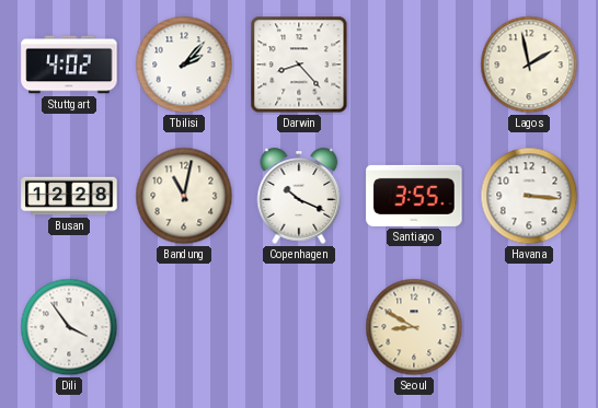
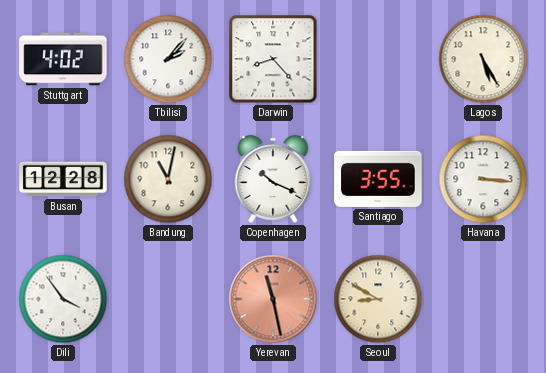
Lagos: 1:58 -> 5:25 (483, 59)
Yerevan: none -> 11:28 (273, 299)
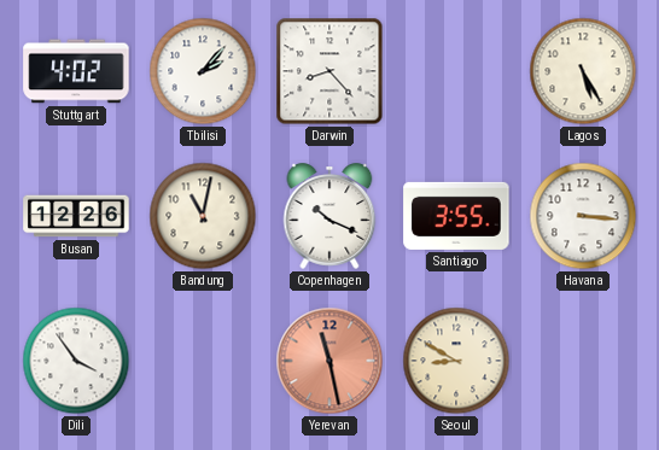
Busan: 12:28 -> 12:26 (76, 216)
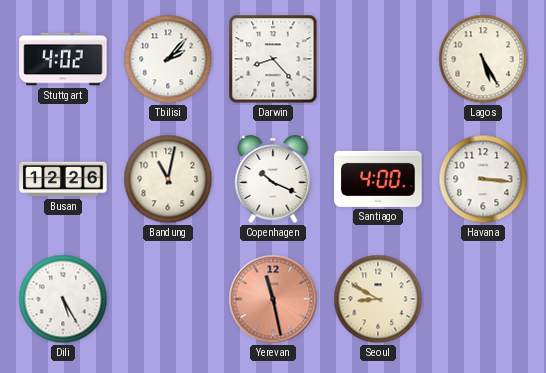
Santiago: 3:55 -> 4:00 (378, 179)
Dili: 3:54 -> 5:25 (63, 299)
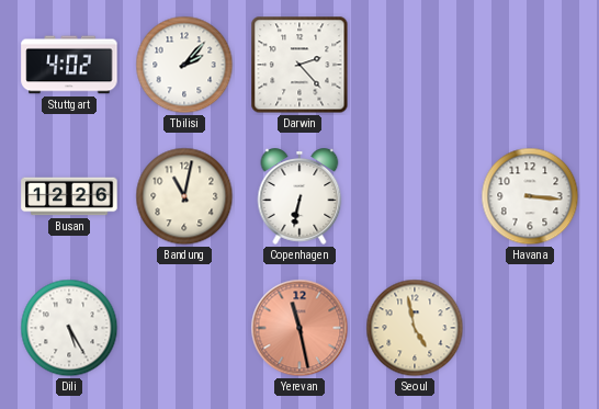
Darwin: 8:23 -> 2:23 (299, 65)
Lagos: 5:25 -> none (483, 59)
Copenhagen: 10:19 -> 6:32 (299, 196)
Santiago: 4:00 -> none (378, 179)
Seoul: 8:50 -> 4:58 (415, 328)
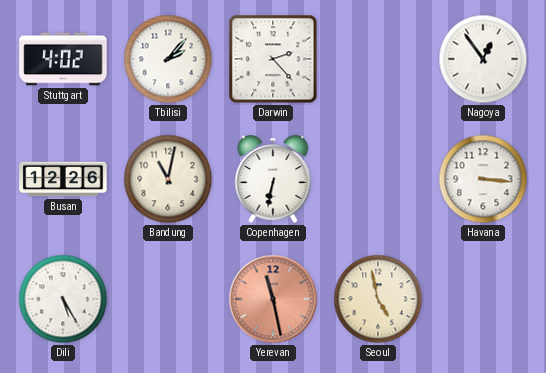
Nagoya: none -> 12:54 (483, 59)
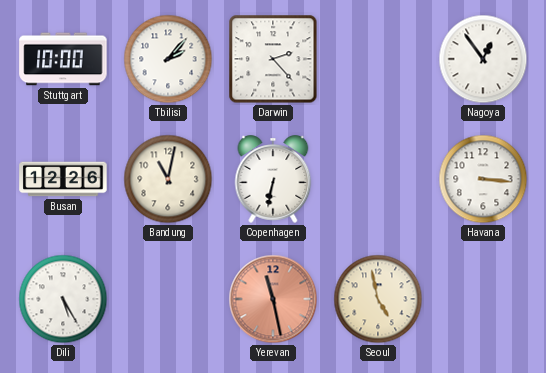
Stuttgart: 4:02 -> 10:00 (63, 59)
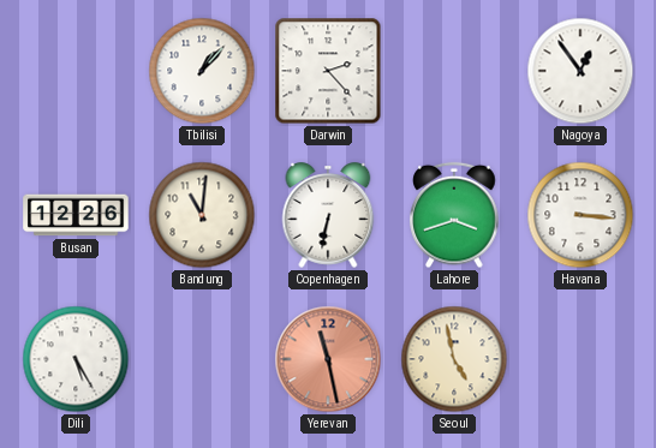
Stuttgart: 10:00 -> none (63, 59)
Tbilisi: 2:07 -> 1:07 (202, 71)
Bandung: 11:02 -> 11:01 (202, 215)
Lahore: none -> 3:42 (454, 215)
